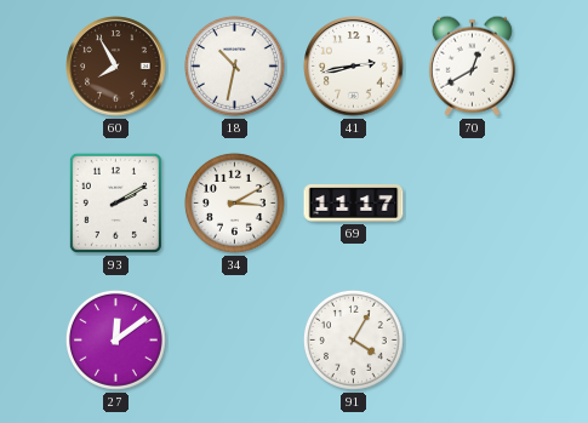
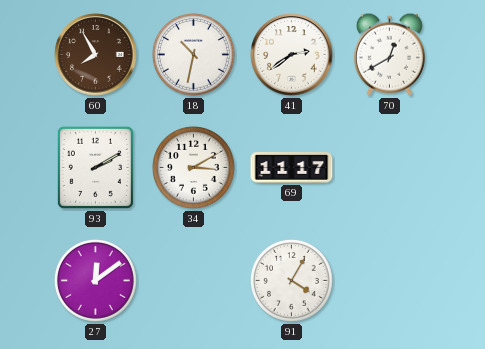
41: 2:43 -> 2:39 (292, 55)
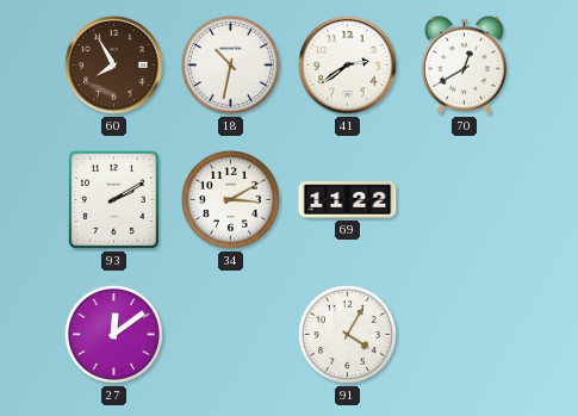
69: 11:17 -> 11:22 (348, 200)
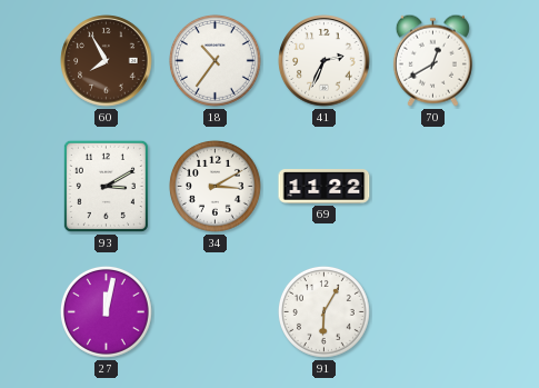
18: 10:32 -> 10:36 (214, 60)
41: 2:39 -> 2:34 (325, 61)
93: 2:10 -> 3:10 (106, 186)
27: 12:09 -> 12:02 (106, 311)
91: 4:05 -> 6:05 (323, 311)
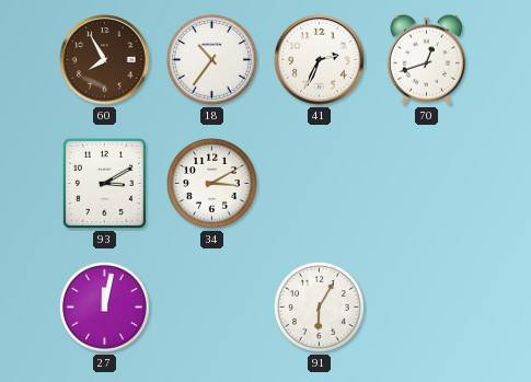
70: 12:40 -> 12:42 (426, 59)
69: 11:22 -> none (325, 187)
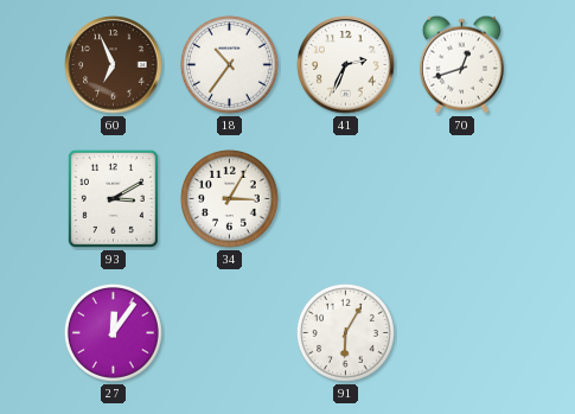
60: 7:55 -> 6:56 (114, 65)
34: 3:10 -> 3:05 (229, 198)
27: 12:02 -> 12:06 (113, 332)
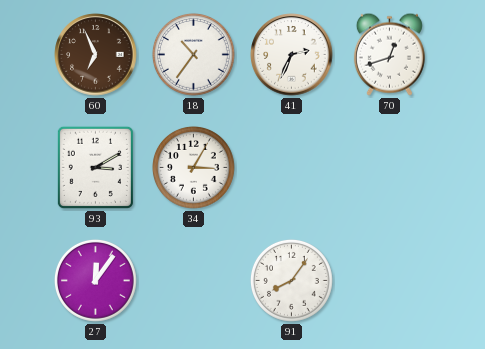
91: 6:05 -> 8:06 (291, 280)
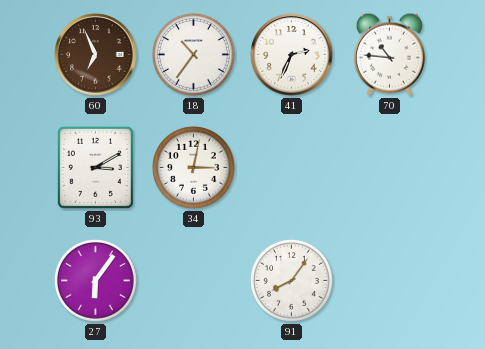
70: 12:42 -> 10:46 (389, 54)
34: 3:05 -> 3:02 (193, 167)
27: 12:06 -> 6:06 (95, 280)
